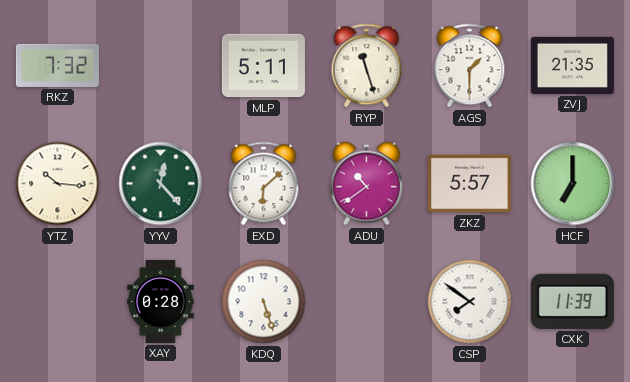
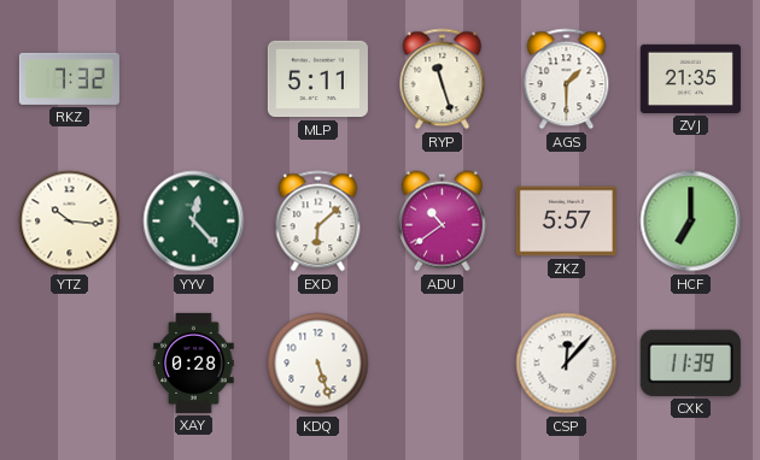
CSP: 7:51 -> 12:07 (567, 364)
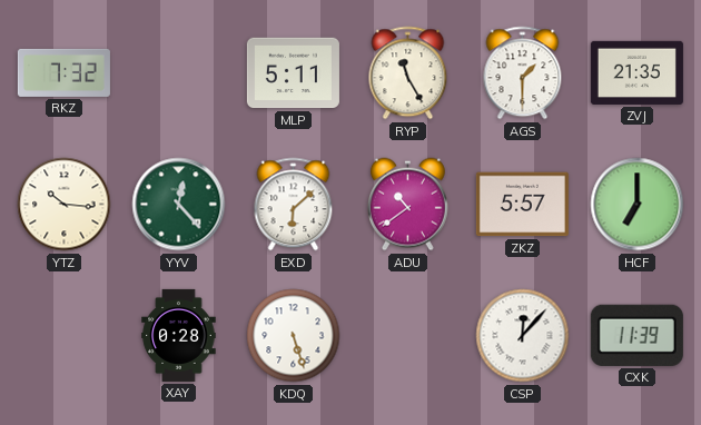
RYP: 11:27 -> 11:25 (408, 73)
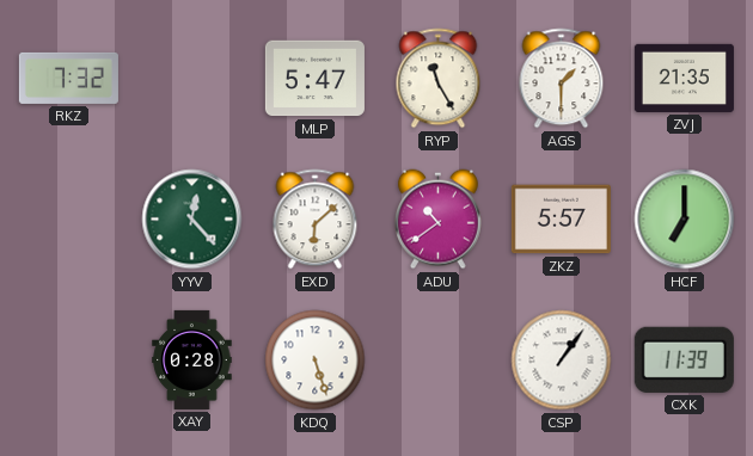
MLP: 5:11 -> 5:47 (314, 79)
YTZ: 10:16 -> none (65, 205)
CSP: 12:07 -> 1:06 (562, 361)
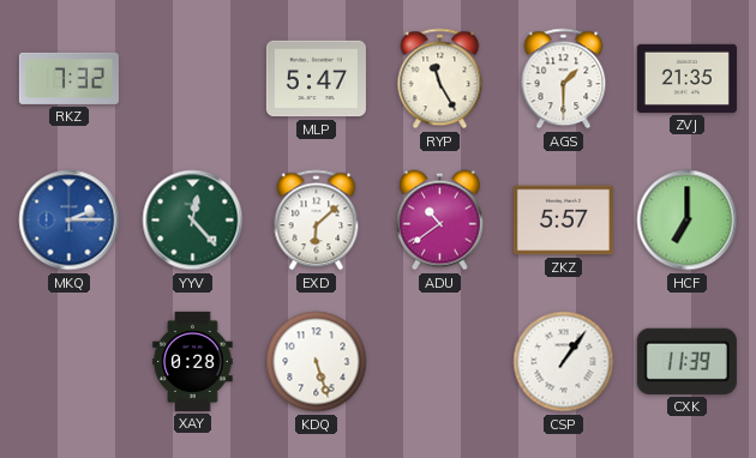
MKQ: none -> 2:15 (70, 221)
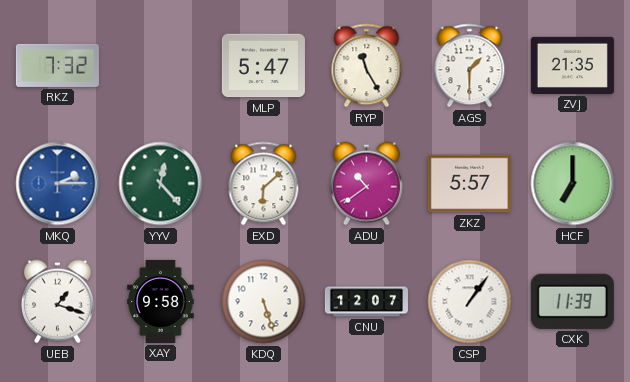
UEB: none -> 1:18 (57, 302)
XAY: 0:28 -> 9:58 (161, 301)
CNU: none -> 12:07 (366, 302)
